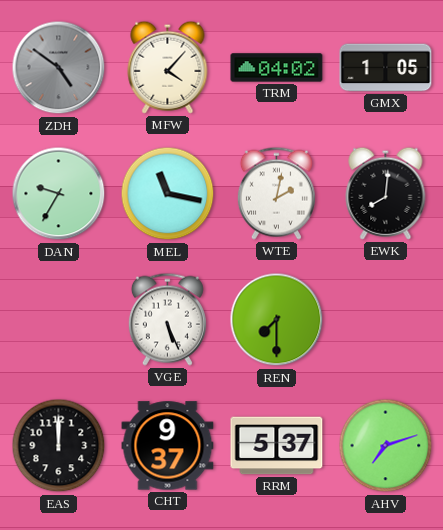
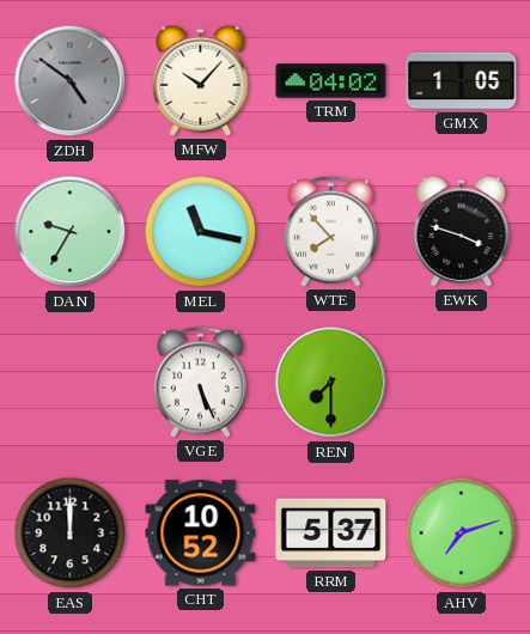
MFW: 4:07 -> 10:07 (201, 80)
WTE: 2:02 -> 7:53 (330, 231)
EWK: 8:01 -> 3:48 (462, 231)
CHT: 9:37 -> 10:52 (201, 534)
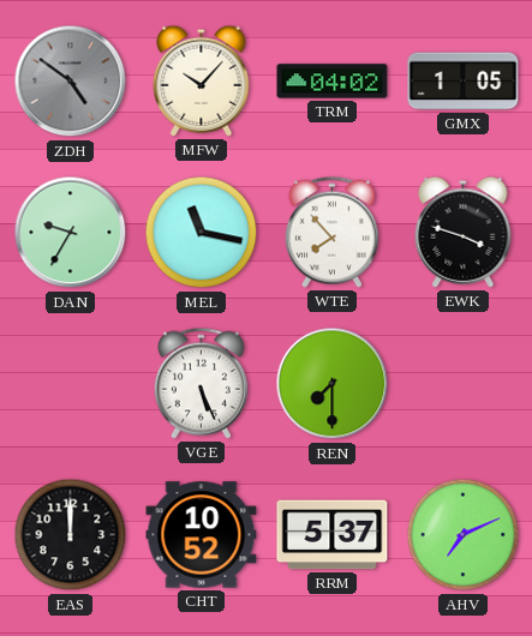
AHV: 7:12 -> 7:11 (464, 535)
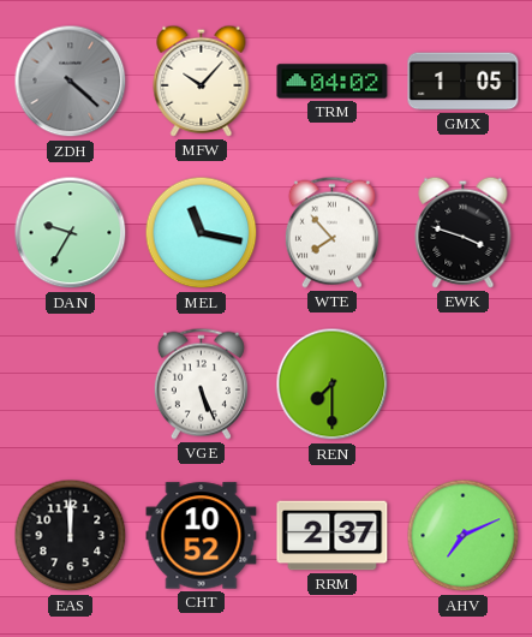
ZDH: 4:51 -> 4:22 (71, 82)
RRM: 5:37 -> 2:37 (333, 536)
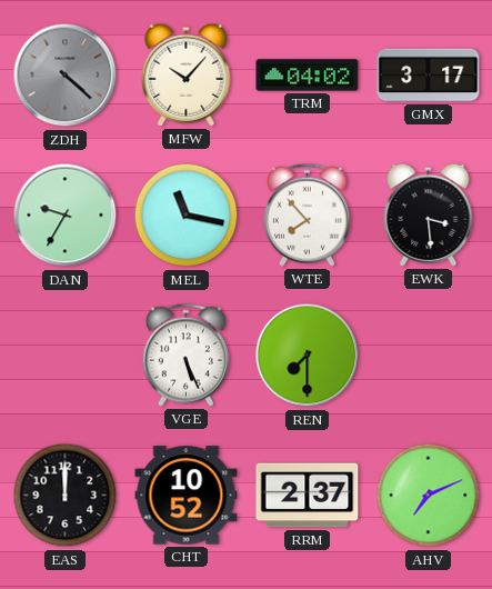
GMX: 1:05 -> 3:17 (429, 76)
EWK: 3:48 -> 3:29 (429, 214)
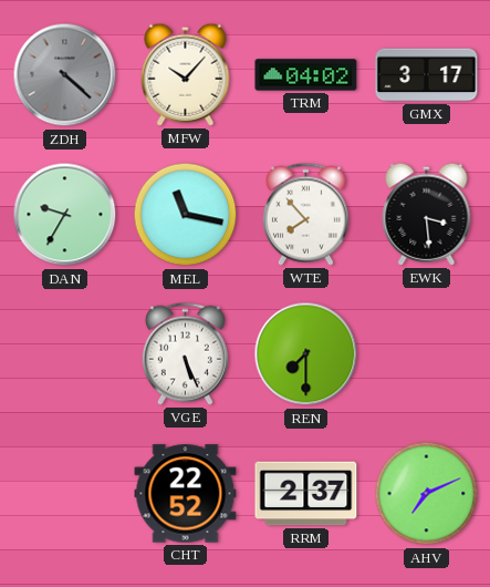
EAS: 12:00 -> none (66, 496)
CHT: 10:52 -> 22:52 (186, 494)
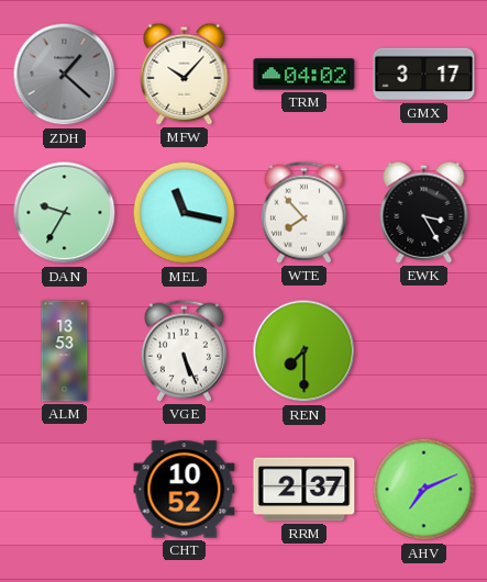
ZDH: 4:22 -> 1:22 (65, 75)
EWK: 3:29 -> 3:25 (424, 212)
ALM: none -> 13:53 (65, 351)
CHT: 22:52 -> 10:52 (185, 490)
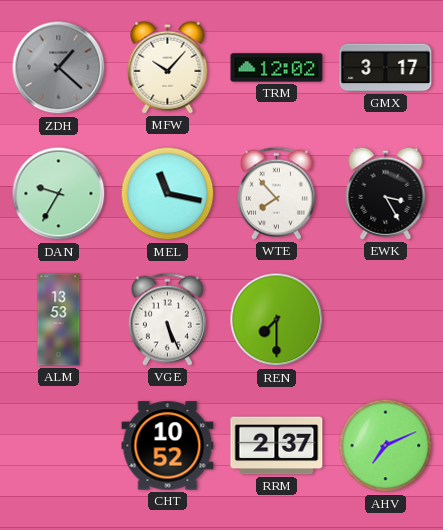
TRM: 04:02 -> 12:02 (277, 68)
